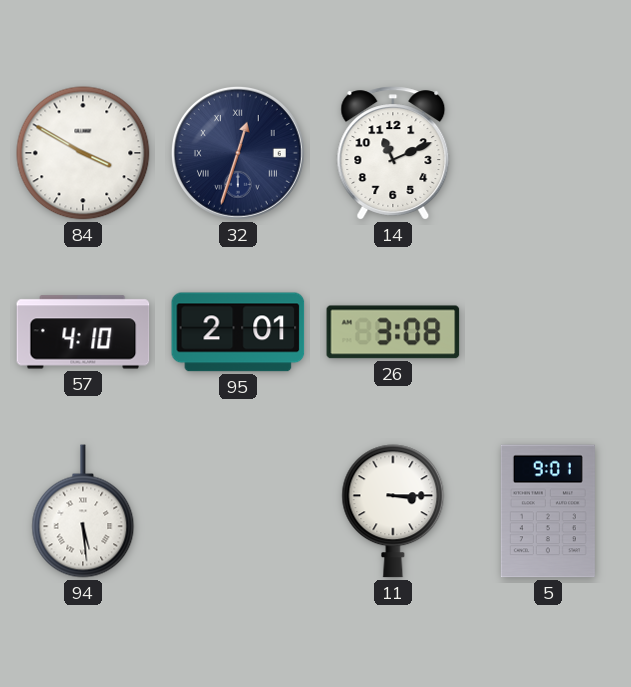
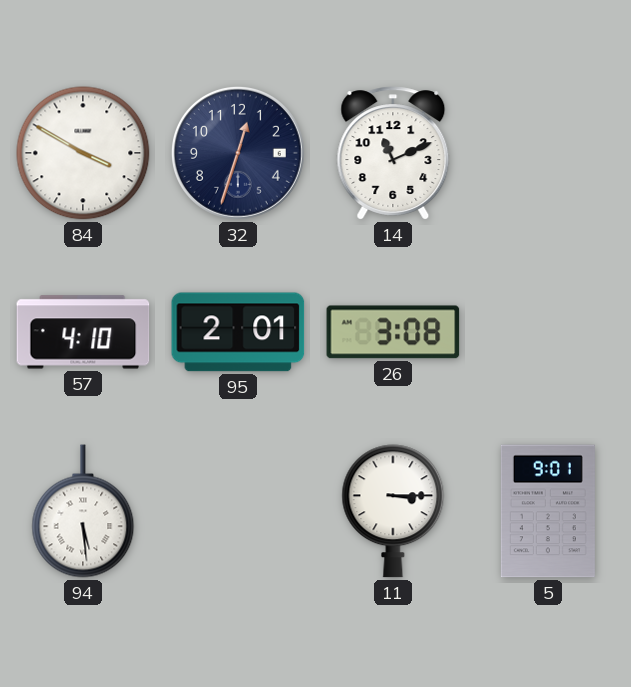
32 numerals: Roman -> Arabic (238, 153)
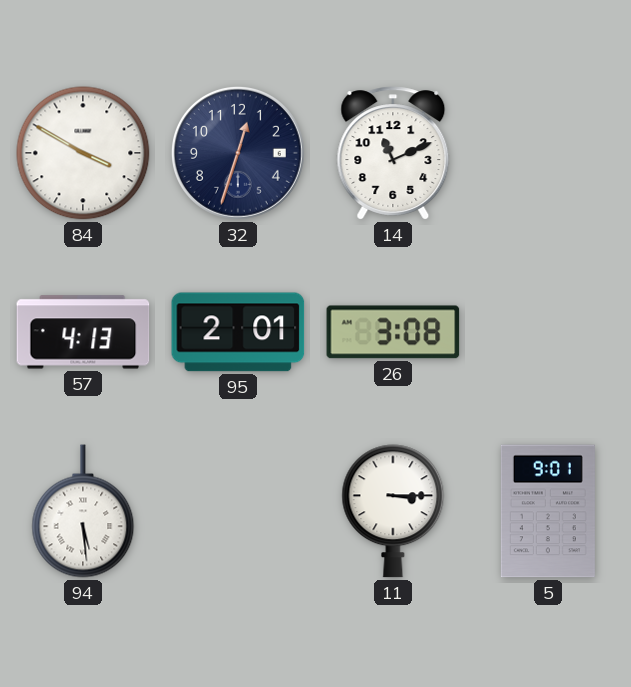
57: 4:10 -> 4:13 (83, 332)
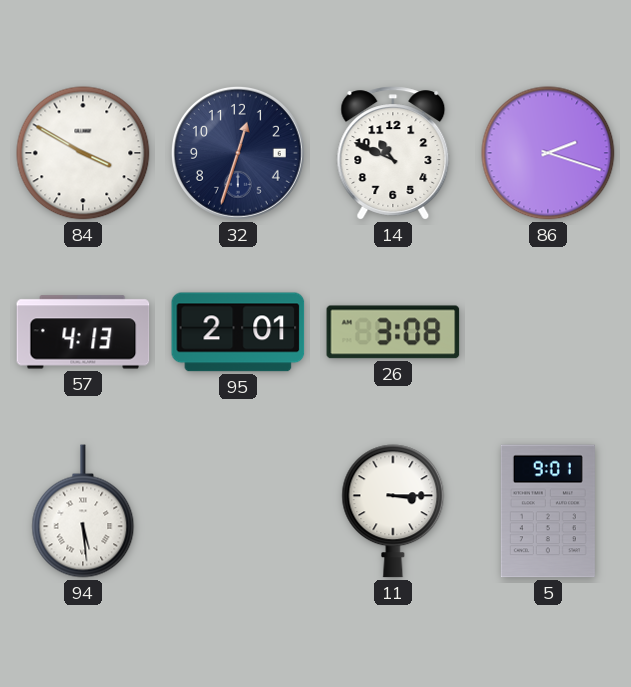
14: 11:11 -> 10:49 (393, 153)
86: none -> 2:18 (548, 153)
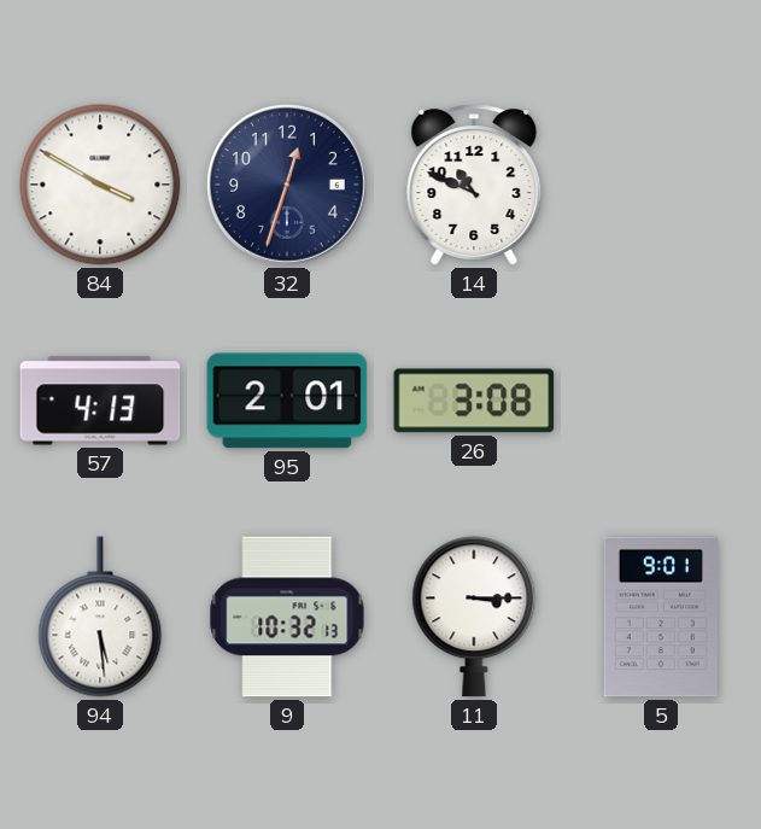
86: 2:18 -> none (548, 153)
9: none -> 10:32 (287, 617)
